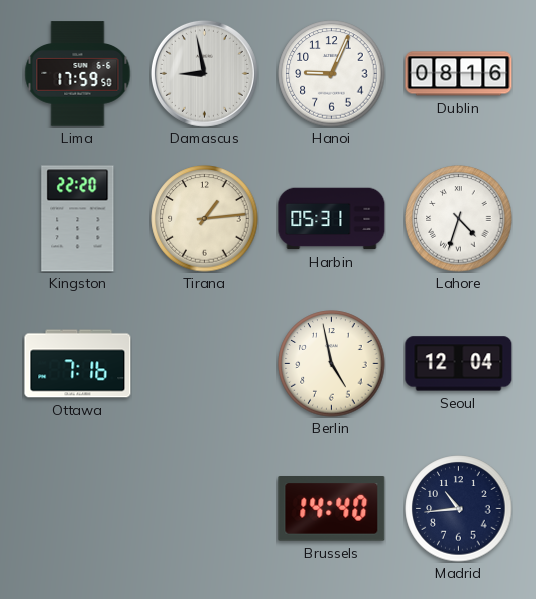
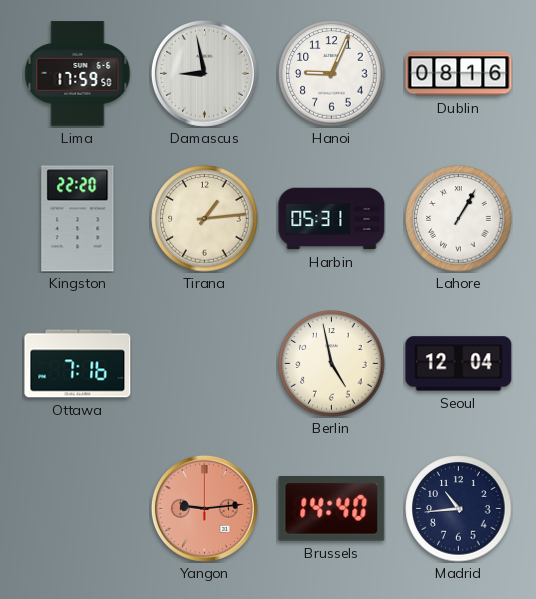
Lahore: 4:33 -> 1:05 (459, 219)
Yangon: none -> 9:14 (204, 508)
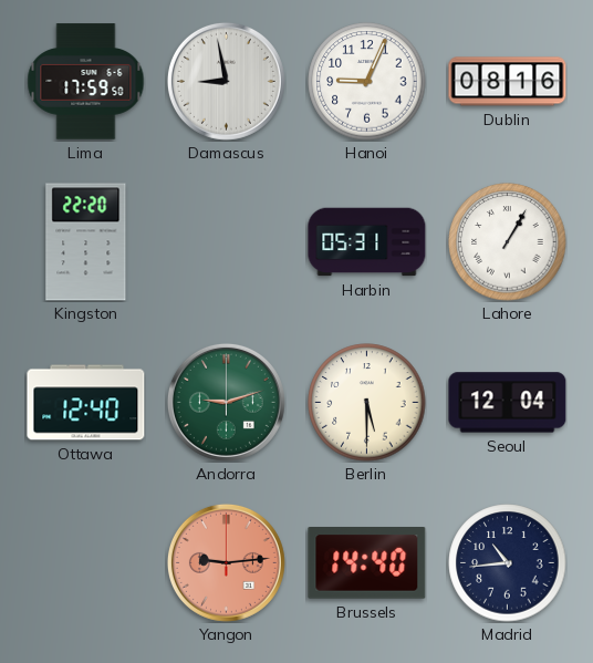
Tirana: 1:14 -> none (205, 219)
Ottawa: 7:16 -> 12:40 (86, 403)
Andorra: none -> 9:12 (226, 402)
Berlin: 4:58 -> 5:30 (367, 403)
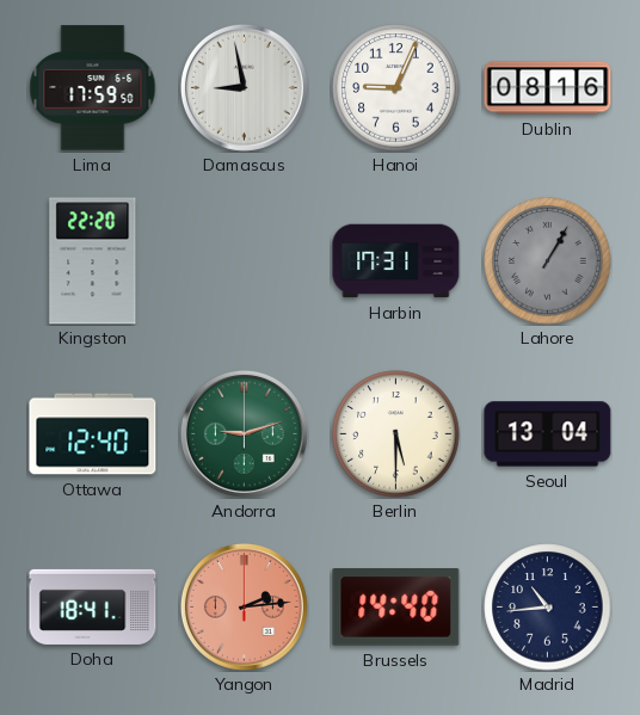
Harbin: 05:31 -> 17:31 (396, 261)
Lahore dial: white -> grey (548, 261)
Seoul: 12:04 -> 13:04 (548, 434)
Doha: none -> 18:41 (93, 606)
Yangon: 9:14 -> 2:14 (244, 606)
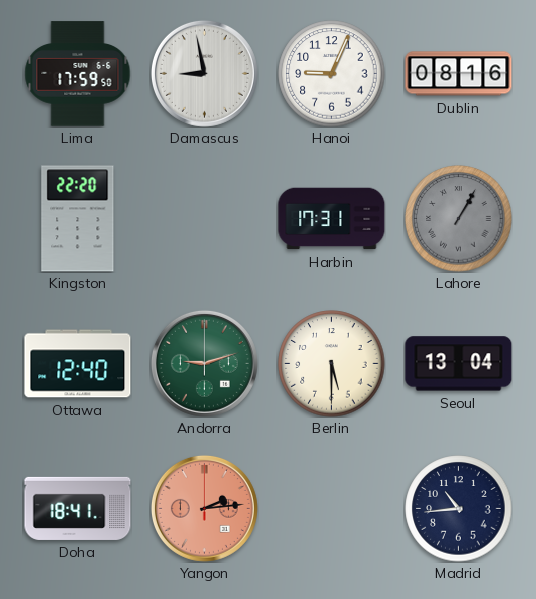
Brussels: 14:40 -> none (396, 608)
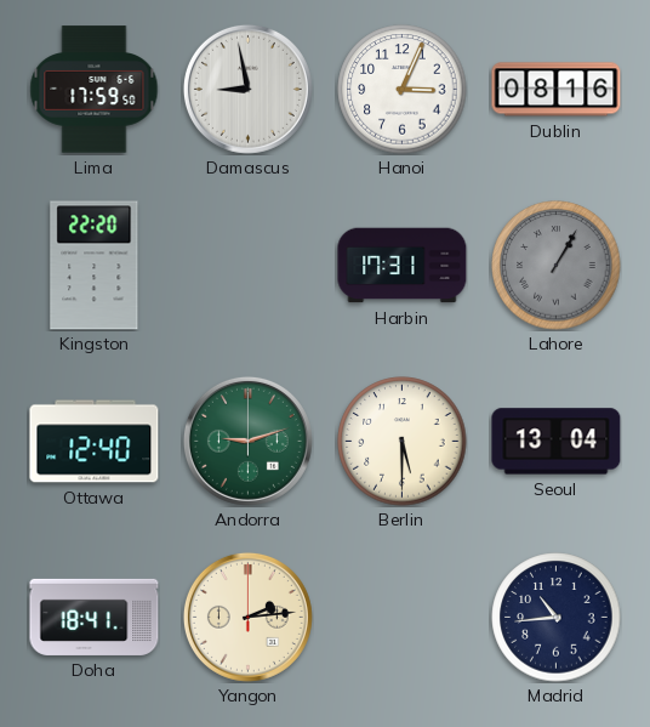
Hanoi: 9:04 -> 3:04 (403, 90)
Yangon dial: salmon -> cream (247, 617)
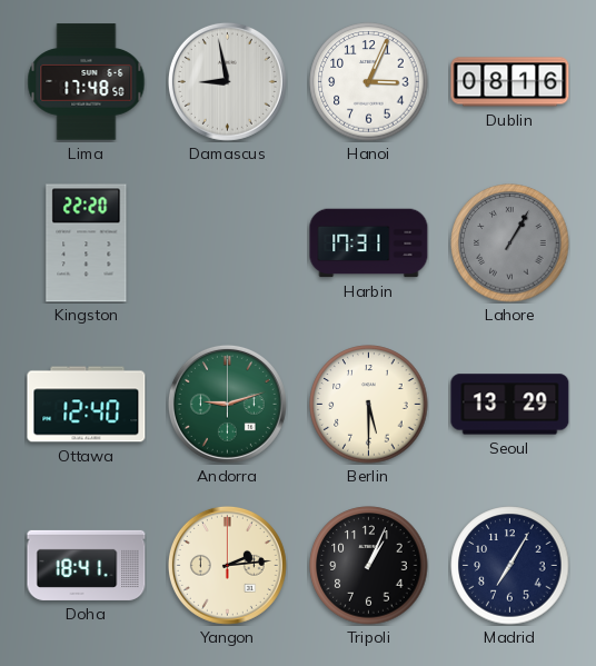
Lima: 17:59 -> 17:48 (87, 82)
Seoul: 13:04 -> 13:29 (510, 405)
Tripoli: none -> 1:04 (369, 566)
Madrid: 10:44 -> 7:05 (510, 566)
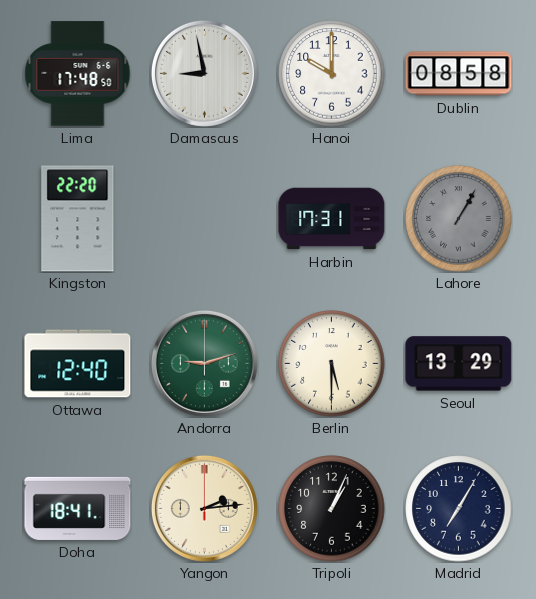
Hanoi: 3:04 -> 10:00 (332, 74)
Dublin: 08:16 -> 08:58 (459, 74)
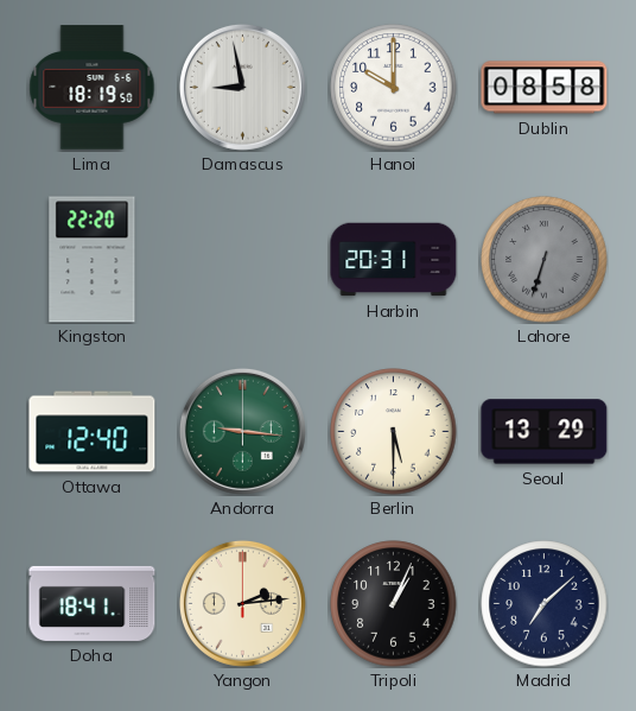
Lima: 17:48 -> 18:19 (93, 88)
Harbin: 17:31 -> 20:31 (394, 260)
Lahore: 1:05 -> 6:33 (545, 260)
Andorra: 9:12 -> 9:16 (242, 431)
Madrid: 7:05 -> 7:08 (545, 604)
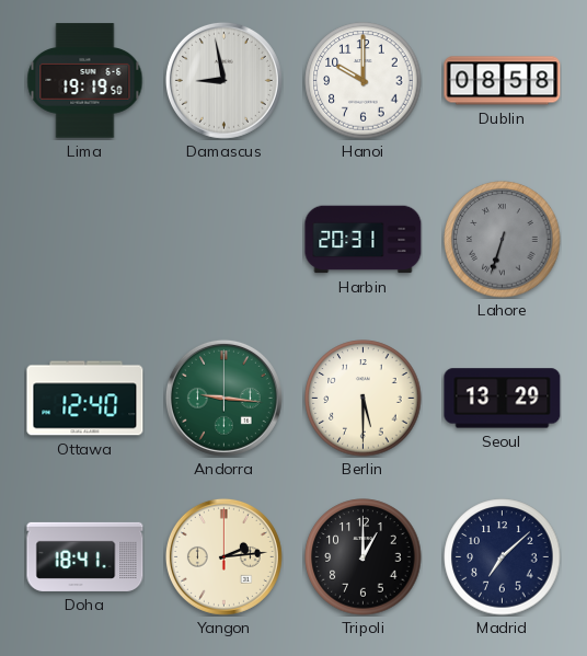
Lima: 18:19 -> 19:19 (85, 81)
Kingston: 22:20 -> none (93, 260)
Tripoli: 1:04 -> 1:00 (364, 557)
